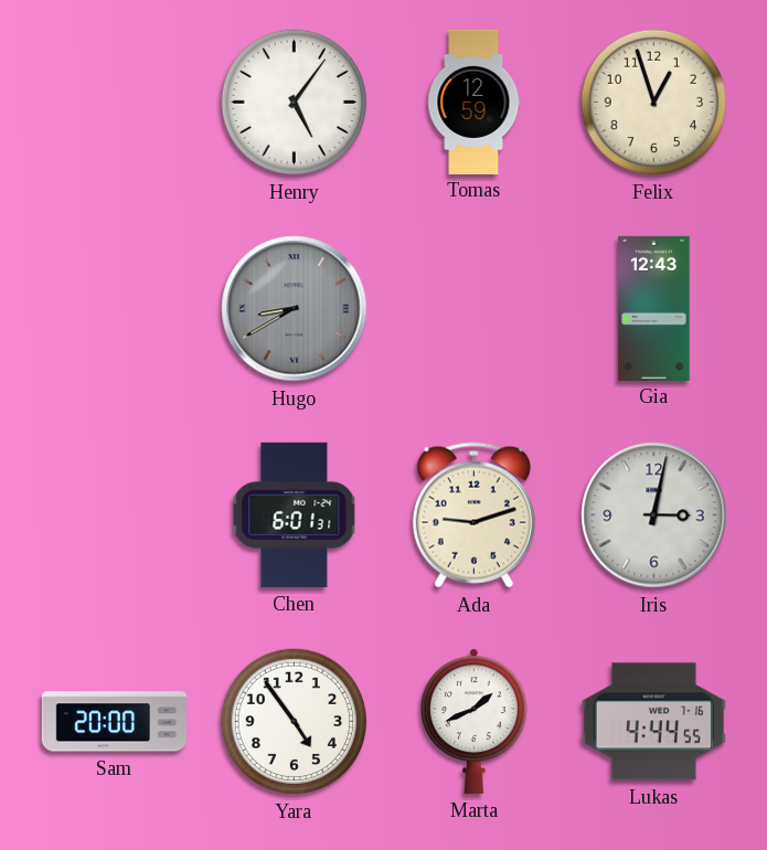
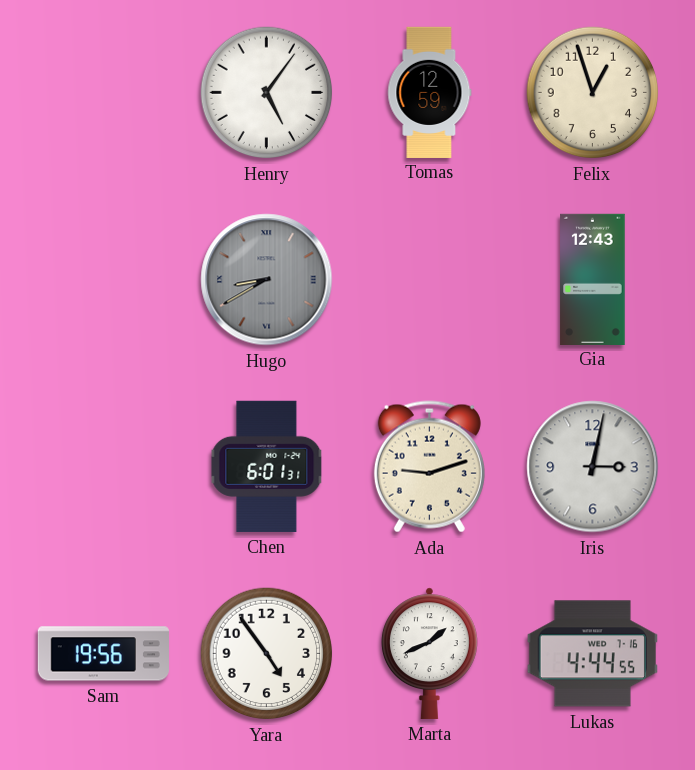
Sam: 20:00 -> 19:56 (103, 654)
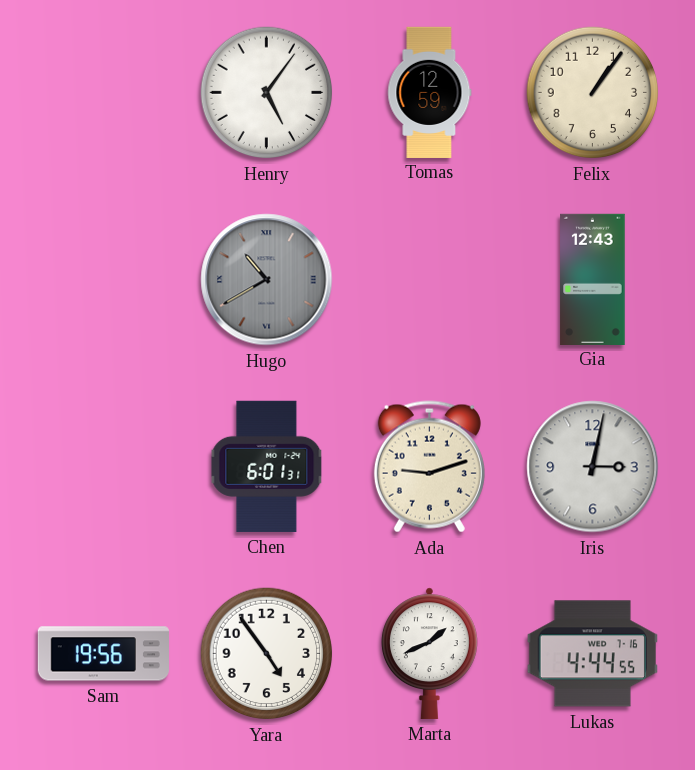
Felix: 12:57 -> 1:06 (593, 93)
Hugo: 8:40 -> 10:40 (267, 280)
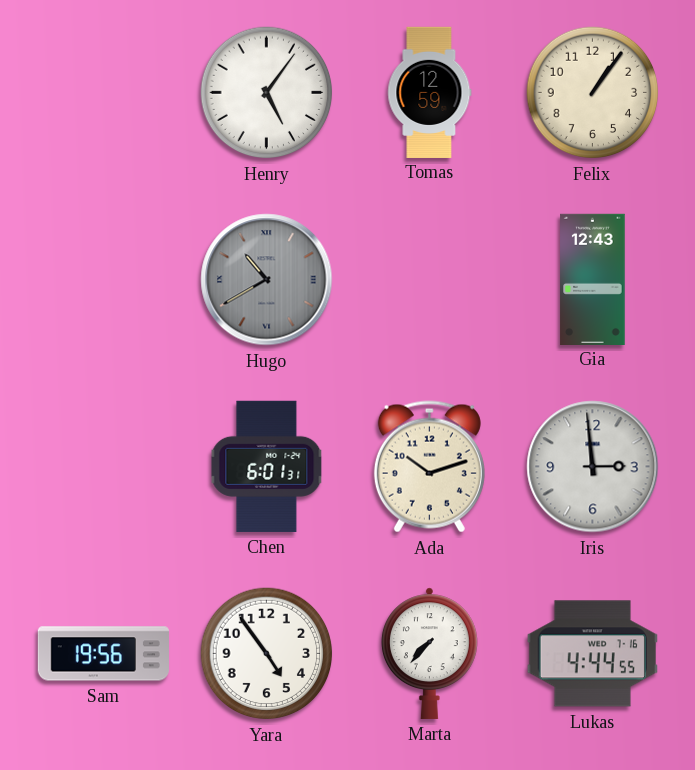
Ada: 9:12 -> 10:12 (429, 467)
Iris: 3:02 -> 2:59 (593, 467)
Marta: 1:41 -> 7:37 (429, 653)
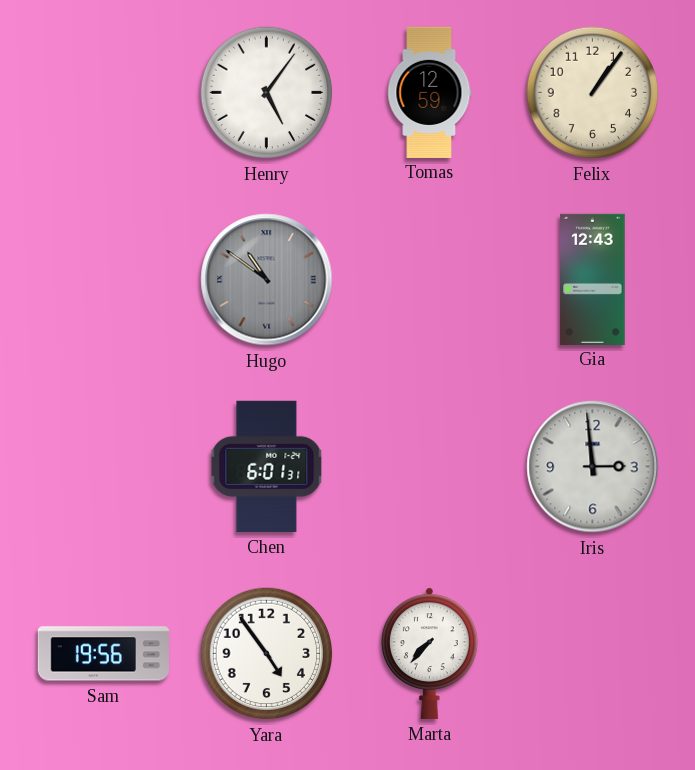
Hugo: 10:40 -> 10:51 (267, 280)
Ada: 10:12 -> none (429, 467)
Lukas: 4:44 -> none (592, 654)
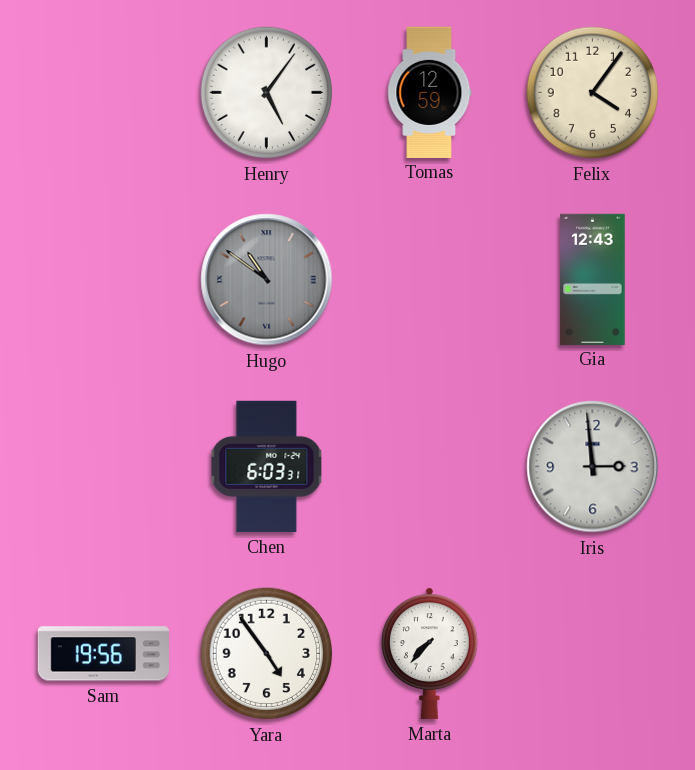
Felix: 1:06 -> 4:06 (593, 93)
Chen: 6:01 -> 6:03 (267, 466)
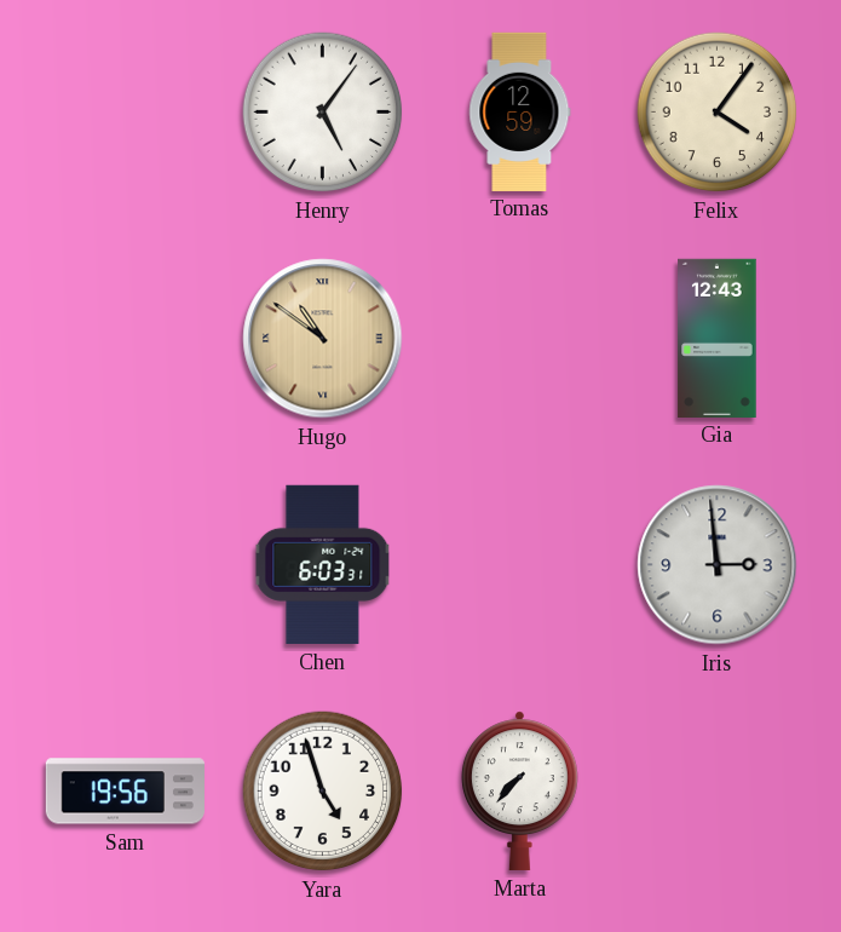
Hugo dial: grey -> champagne (323, 339)
Yara: 4:54 -> 4:57 (323, 792)
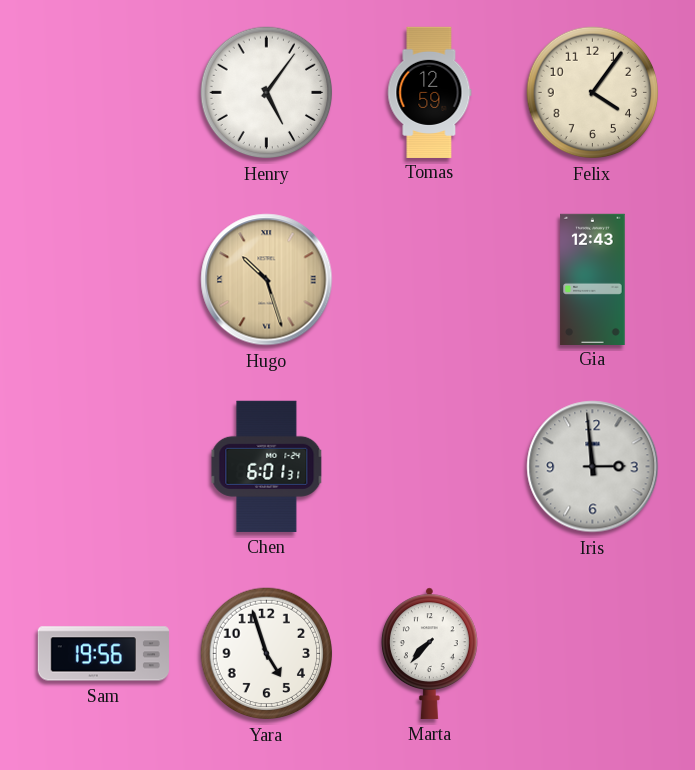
Hugo: 10:51 -> 10:27 (267, 280)
Chen: 6:03 -> 6:01 (267, 466)
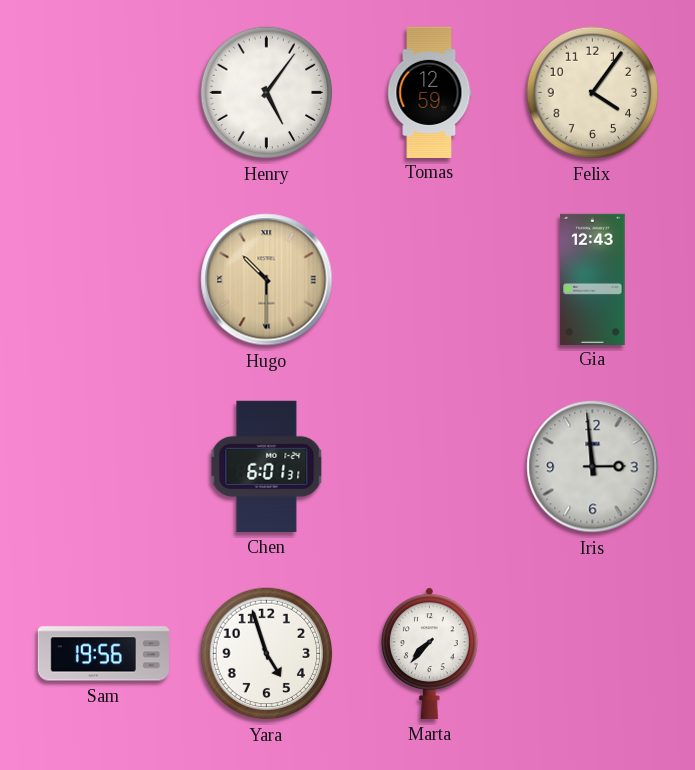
Hugo: 10:27 -> 10:30 (267, 280)
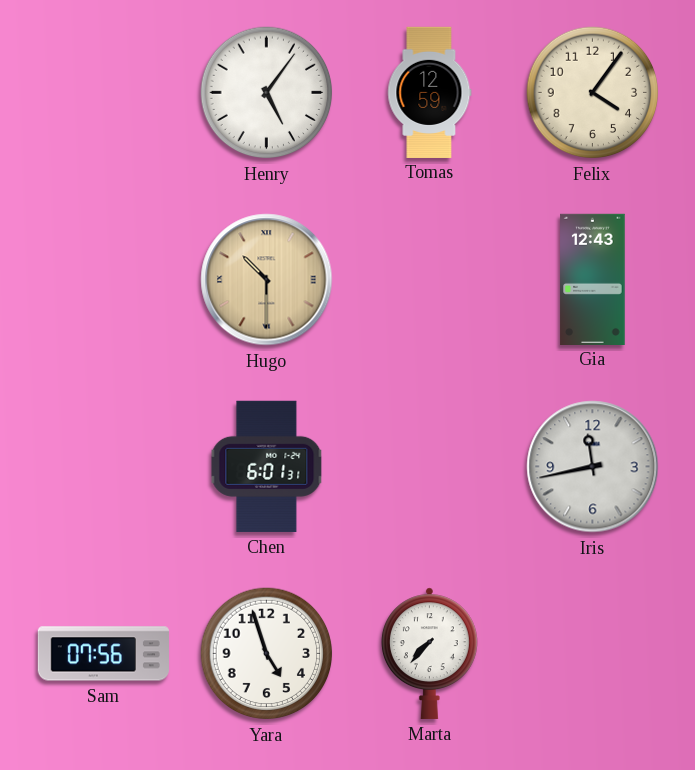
Iris: 2:59 -> 11:43 (593, 467)
Sam: 19:56 -> 07:56 (103, 654)
